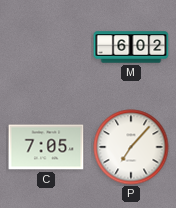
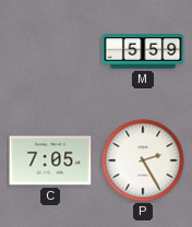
M: 6:02 -> 5:59 (143, 51)
P: 7:07 -> 2:25 (143, 160)
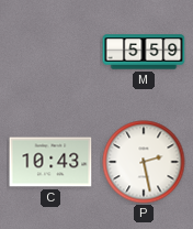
C: 7:05 -> 10:43 (50, 162)
P: 2:25 -> 2:28 (144, 162)
